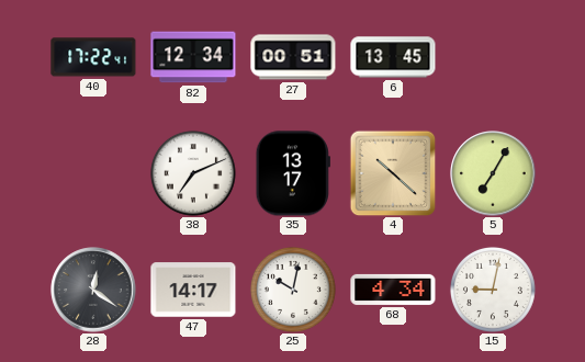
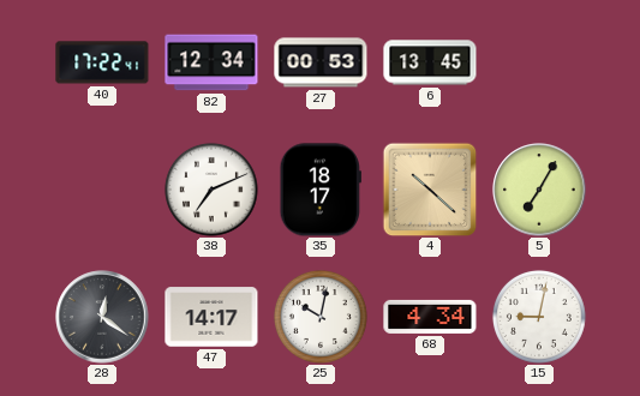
27: 00:51 -> 00:53 (321, 62)
35: 13:17 -> 18:17 (321, 190)
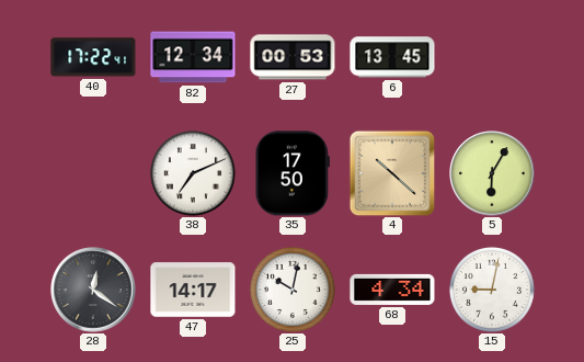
35: 18:17 -> 17:50 (293, 173)
5: 7:05 -> 6:05 (492, 173)
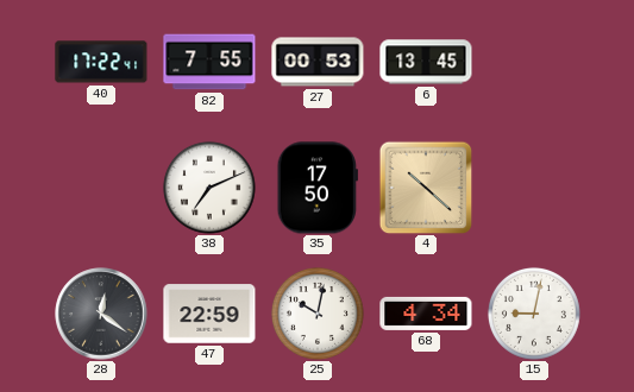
82: 12:34 -> 7:55 (209, 62)
5: 6:05 -> none (492, 173)
47: 14:17 -> 22:59 (209, 314)
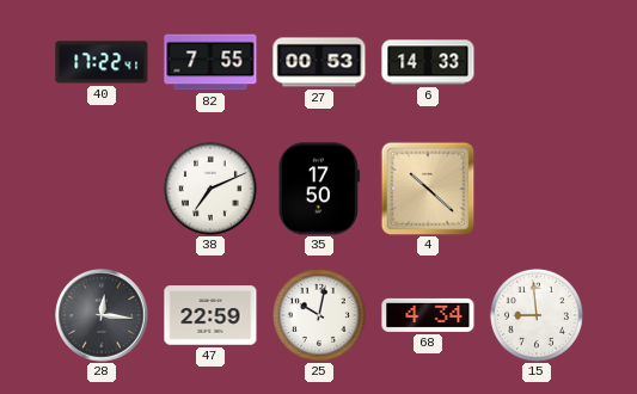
6: 13:45 -> 14:33 (428, 62)
28: 12:21 -> 12:16 (102, 315)
15: 9:02 -> 8:59 (537, 315)
